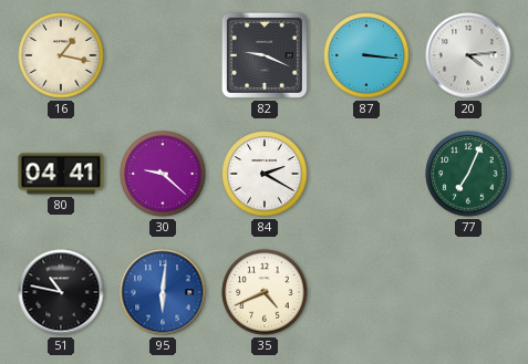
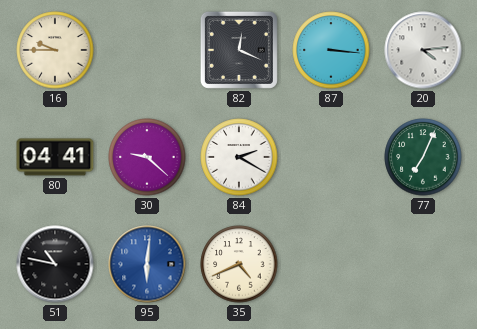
16: 1:17 -> 9:45 (55, 50)
82: 9:19 -> 12:19 (239, 50)
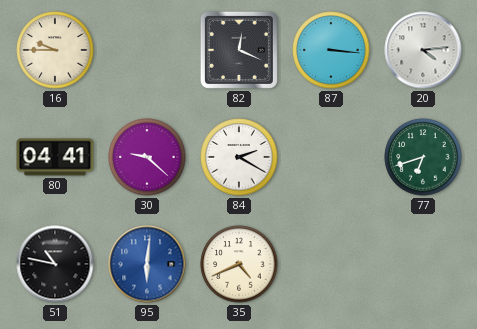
77: 7:04 -> 6:42 (423, 157)
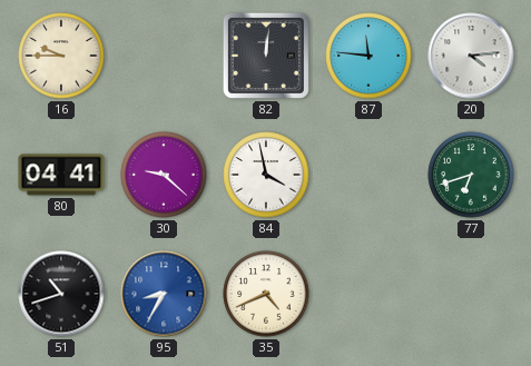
82: 12:19 -> 12:01 (266, 56)
87: 3:16 -> 11:46 (368, 56)
84: 2:20 -> 3:58 (266, 175)
51: 10:47 -> 10:42 (61, 294)
95: 6:01 -> 8:35 (164, 294)
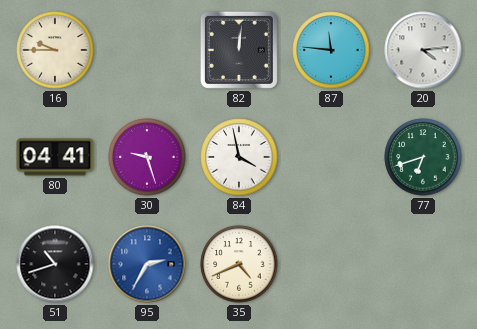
30: 9:22 -> 9:27 (147, 157)
95: 8:35 -> 2:35 (147, 264)
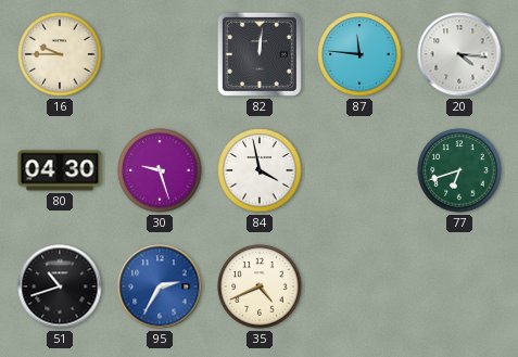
20: 4:14 -> 4:16 (459, 54)
80: 04:41 -> 04:30 (60, 170)
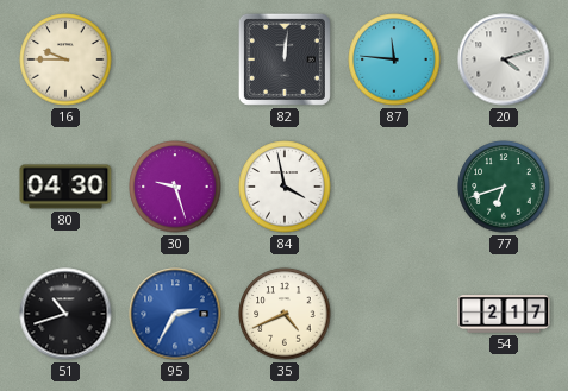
20: 4:16 -> 4:12 (504, 59)
54: none -> 2:17 (504, 315)
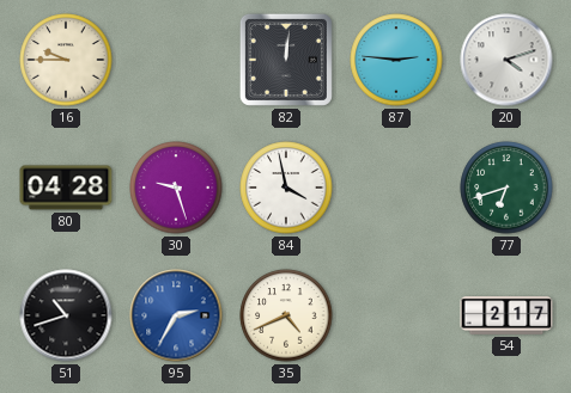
87: 11:46 -> 2:46 (396, 60)
80: 04:30 -> 04:28 (66, 188)
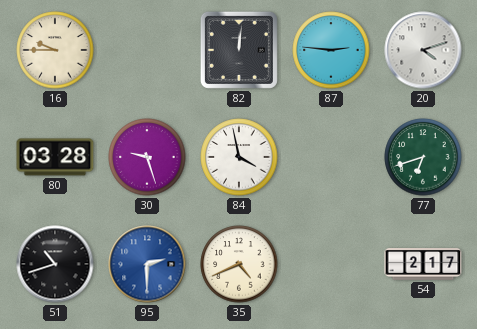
80: 04:28 -> 03:28 (55, 157)
95: 2:35 -> 2:30 (147, 264)
